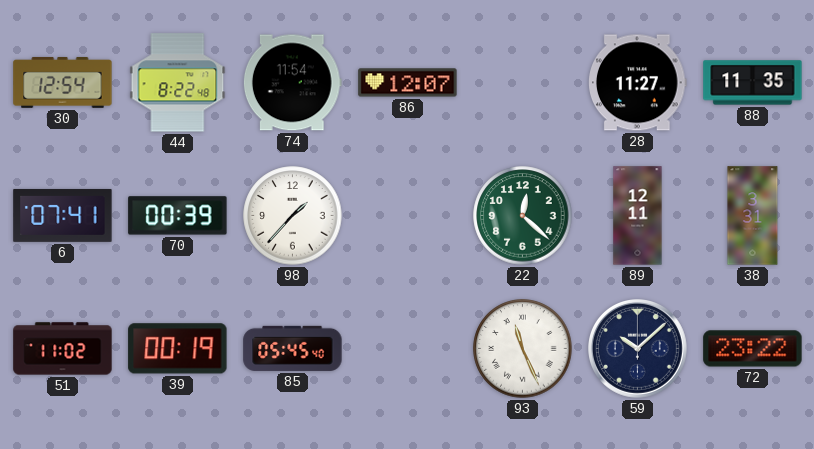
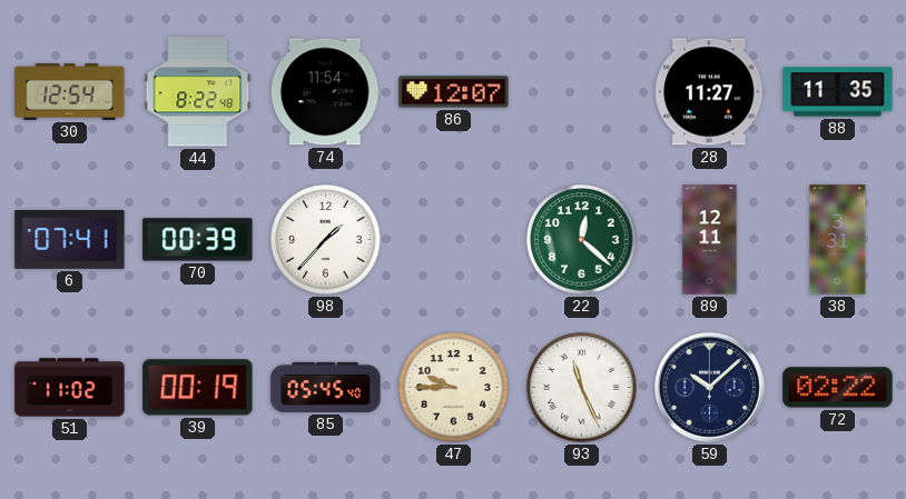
47: none -> 9:45 (454, 388)
72: 23:22 -> 02:22 (838, 388)
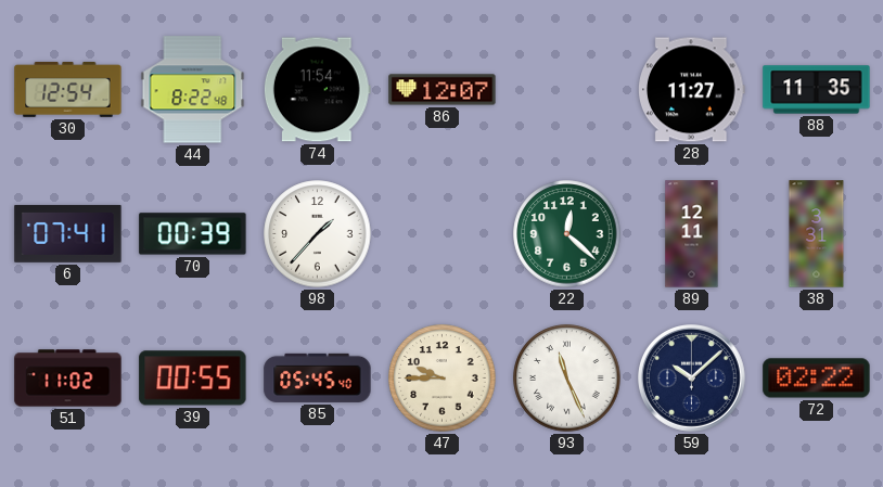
39: 00:19 -> 00:55 (193, 379)
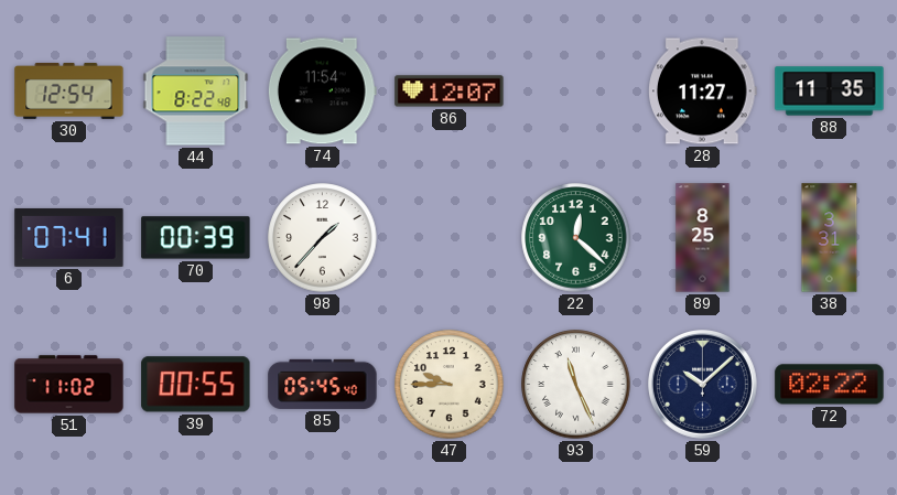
89: 12:11 -> 8:25 (703, 238)
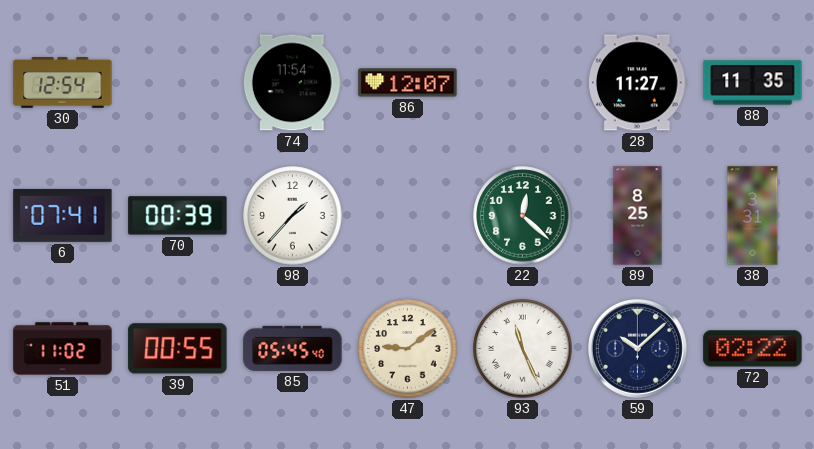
44: 8:22 -> none (196, 92)
47: 9:45 -> 9:09 (408, 349)
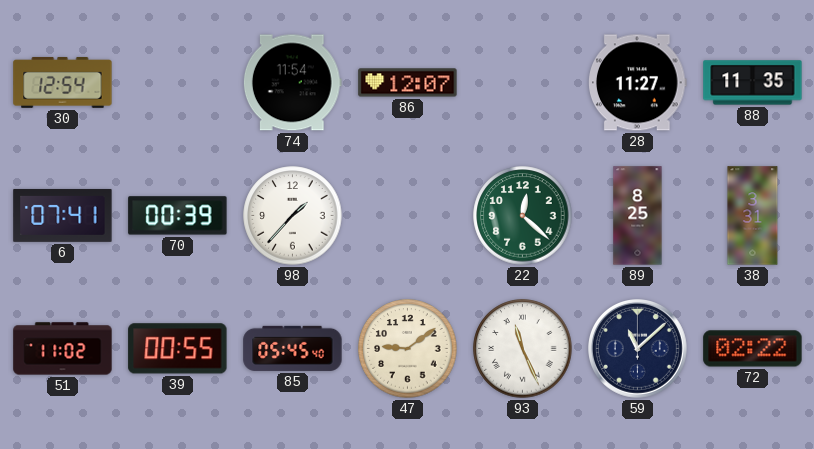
59: 10:08 -> 11:08 (638, 349)
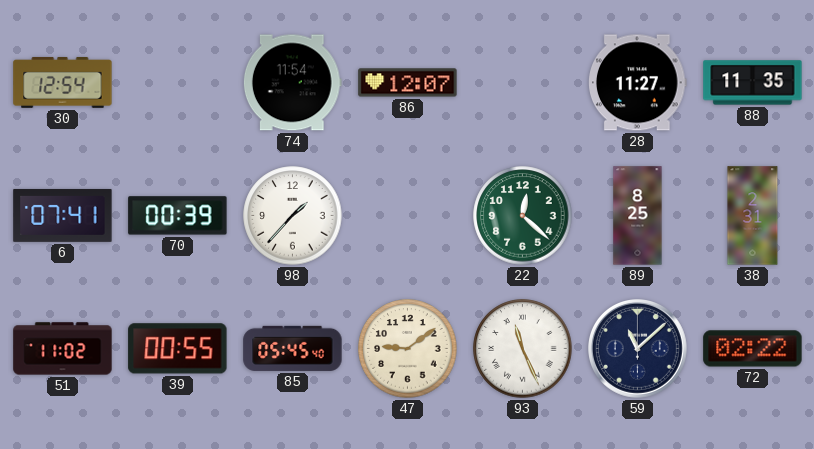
38: 3:31 -> 2:31 (753, 216)
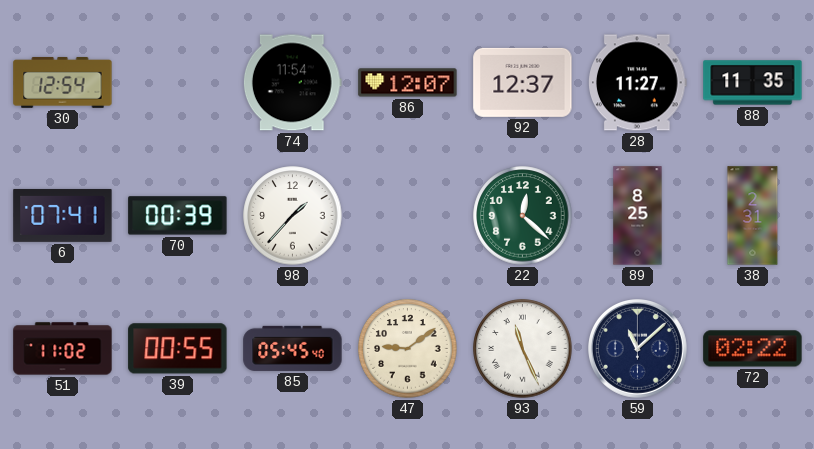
92: none -> 12:37 (523, 82)
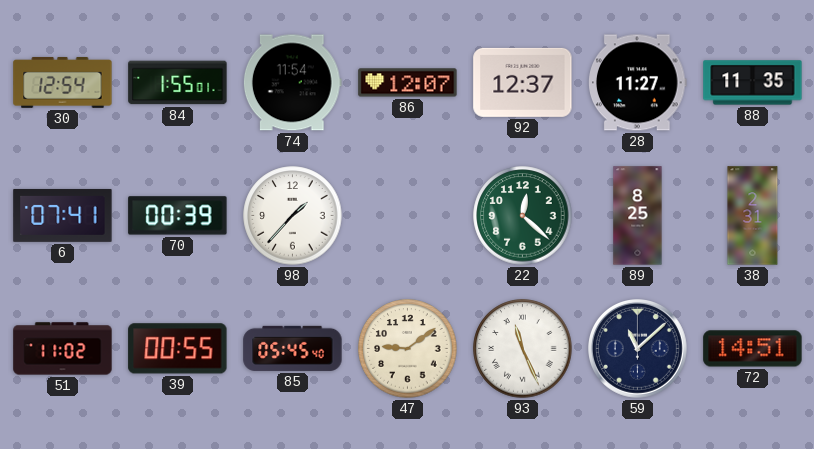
84: none -> 1:55 (178, 83)
72: 02:22 -> 14:51 (753, 349)
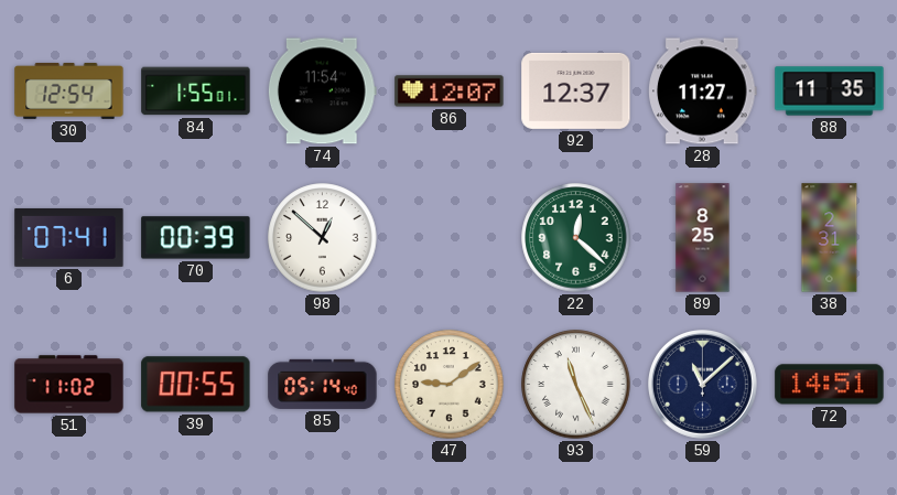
98: 1:37 -> 12:52 (323, 238)
85: 05:45 -> 05:14 (323, 384)
